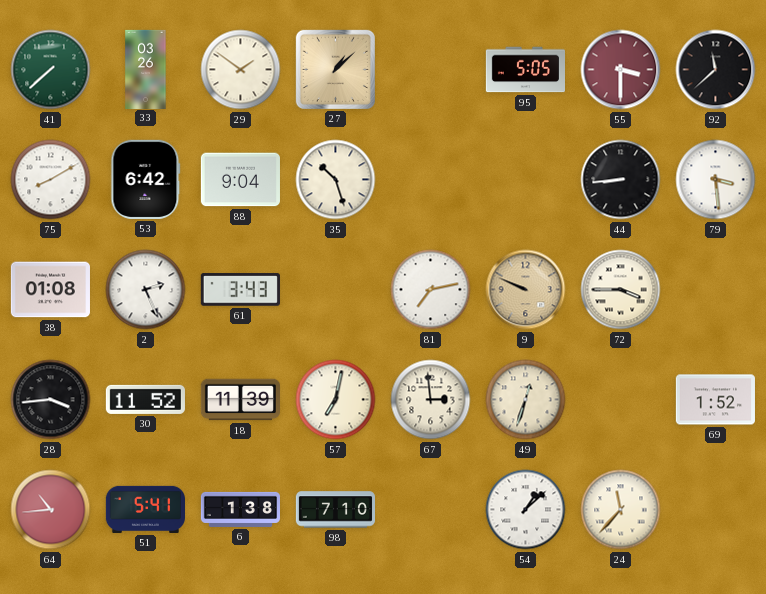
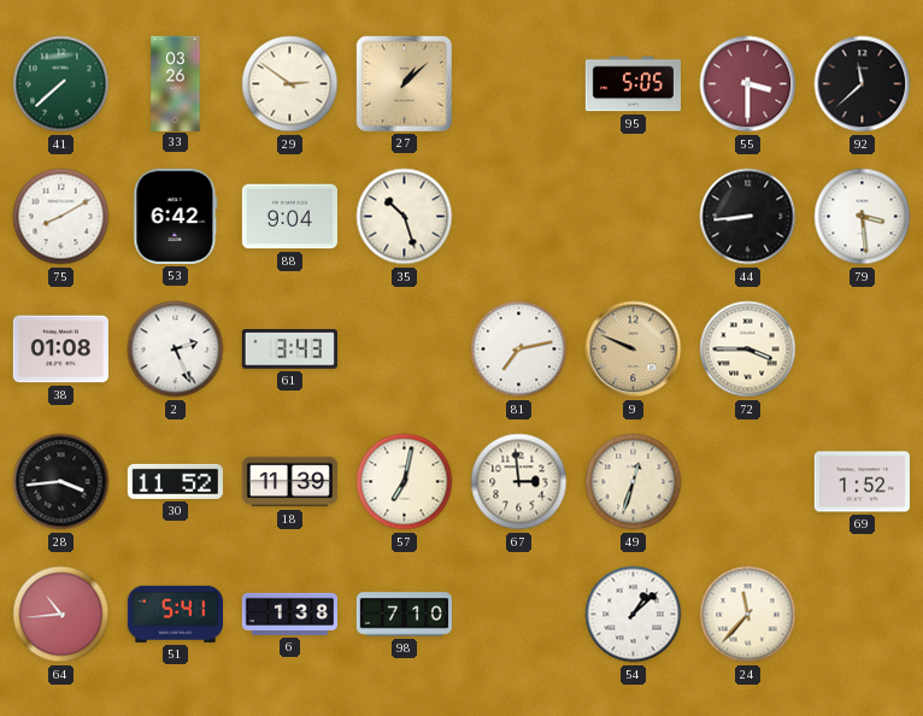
29: 1:51 -> 2:51 (290, 84)
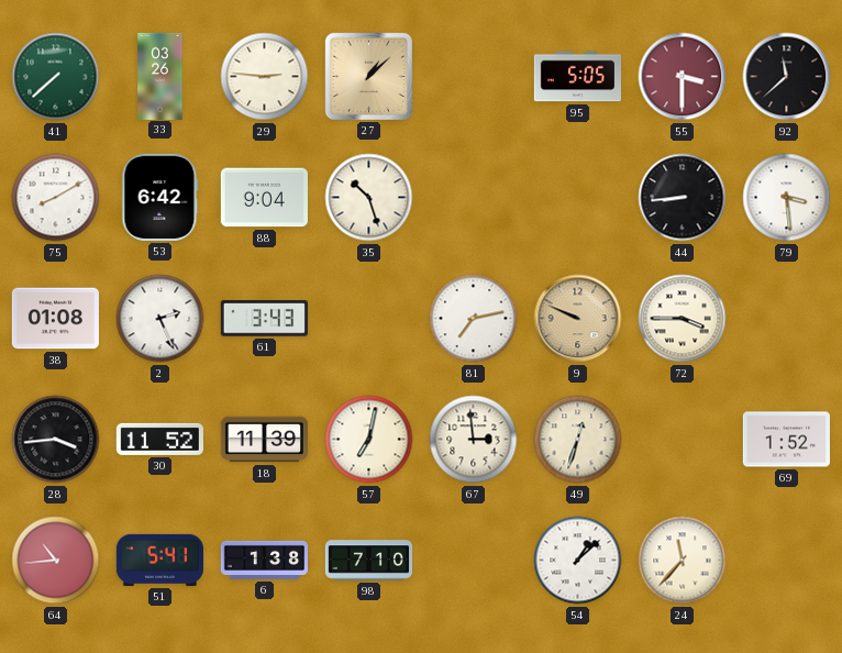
29: 2:51 -> 2:46 (265, 77)
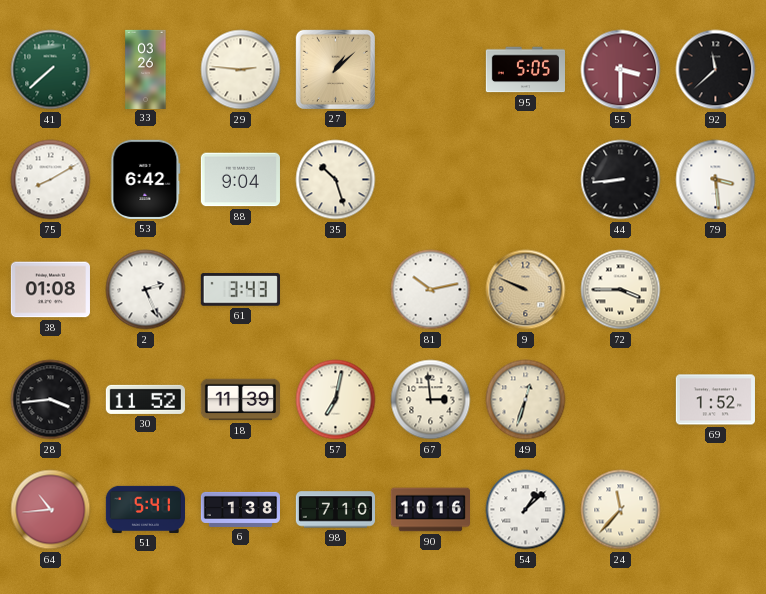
81: 7:13 -> 10:13 (431, 290)
90: none -> 10:16 (430, 510)
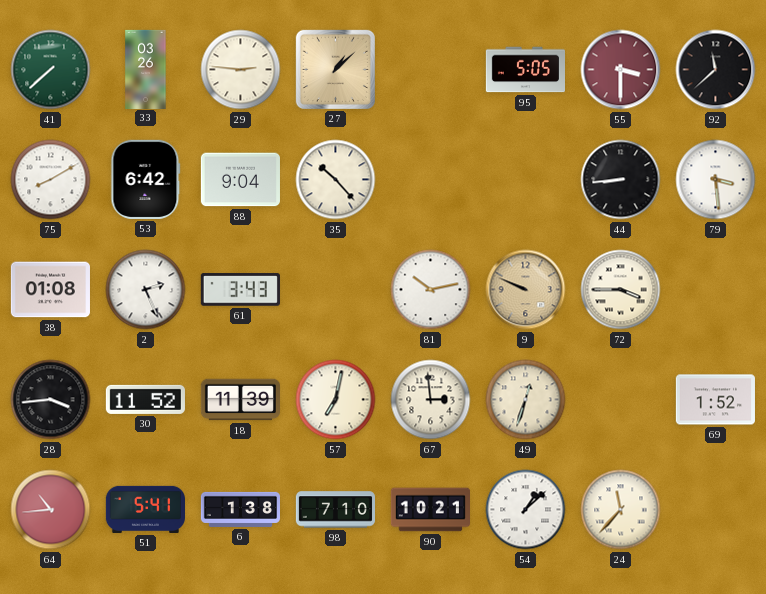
35: 10:27 -> 10:23 (336, 180)
90: 10:16 -> 10:21 (430, 510)
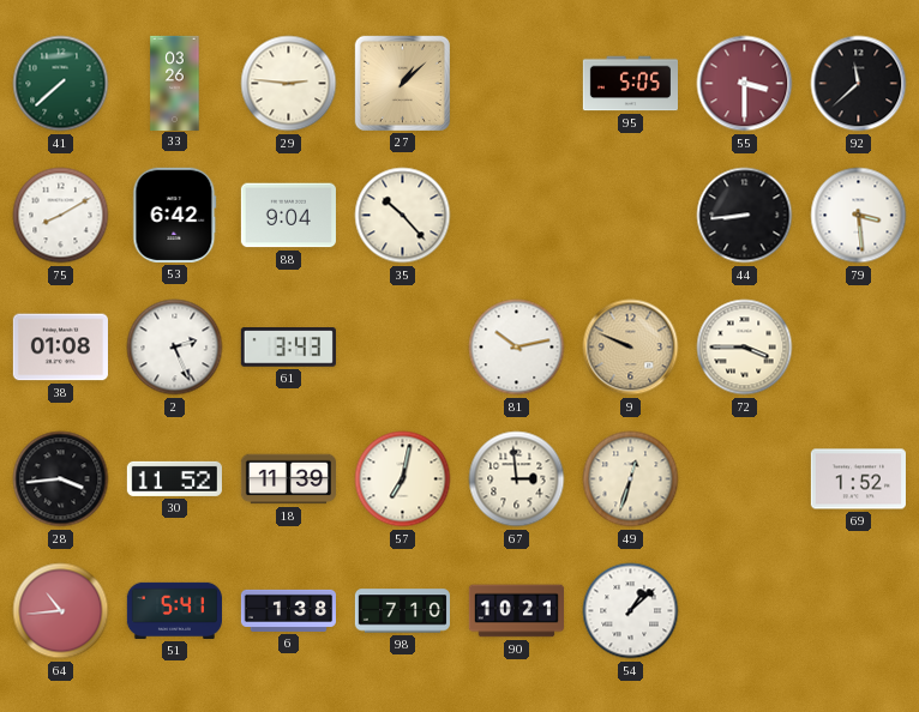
24: 11:37 -> none (621, 510)
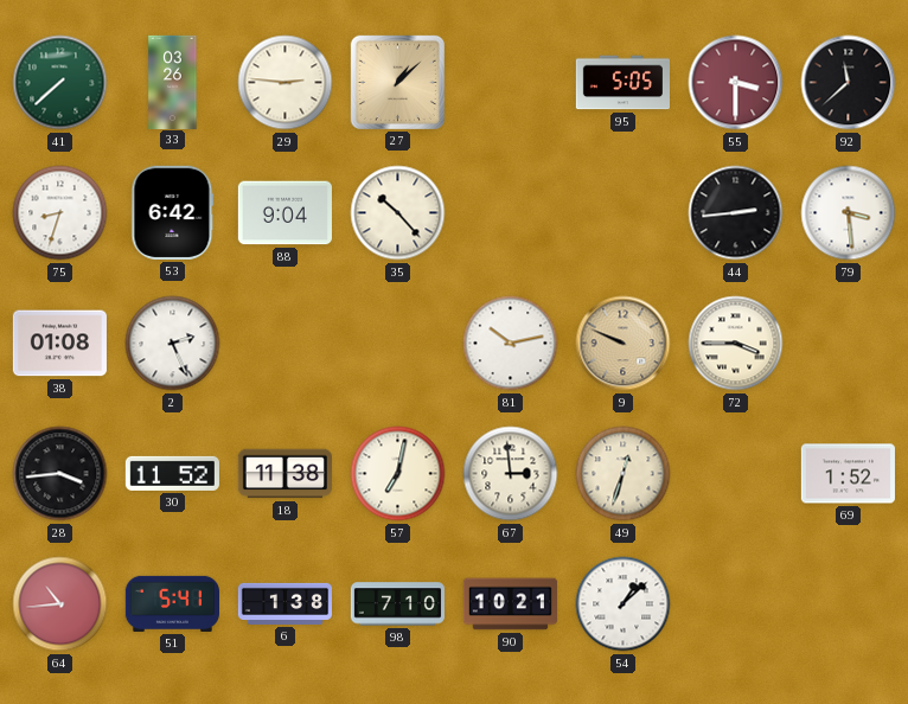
75: 8:10 -> 8:33 (60, 213)
44: 8:44 -> 2:44 (736, 213)
61: 3:43 -> none (288, 348)
18: 11:39 -> 11:38 (284, 474)
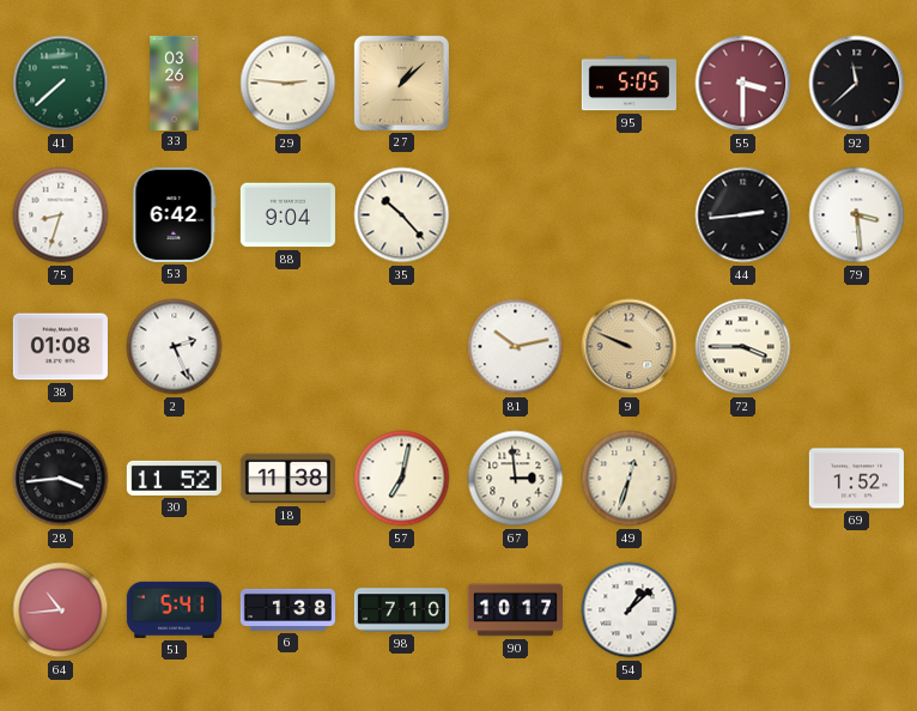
90: 10:21 -> 10:17 (515, 610)
